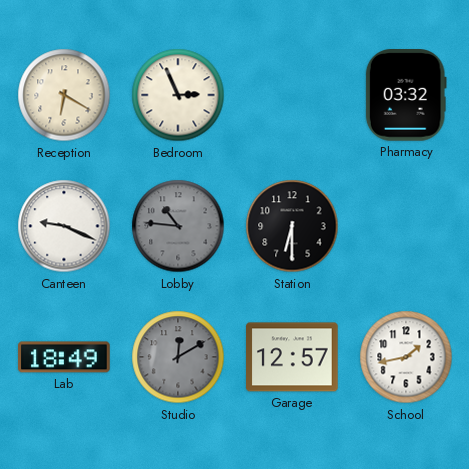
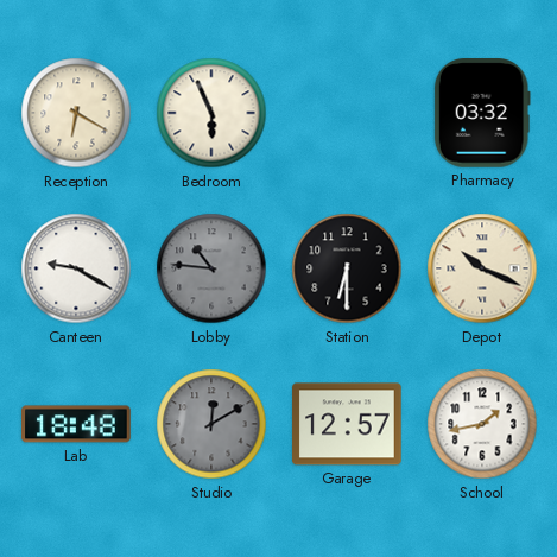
Bedroom: 2:56 -> 5:56 (211, 113)
Canteen: 9:19 -> 9:20 (76, 268)
Depot: none -> 10:19 (482, 268)
Lab: 18:49 -> 18:48 (76, 424)
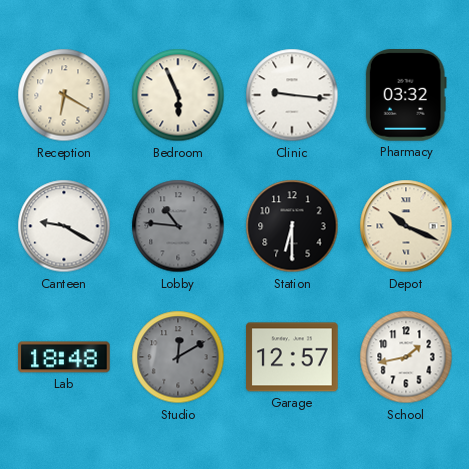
Clinic: none -> 9:16 (292, 95)
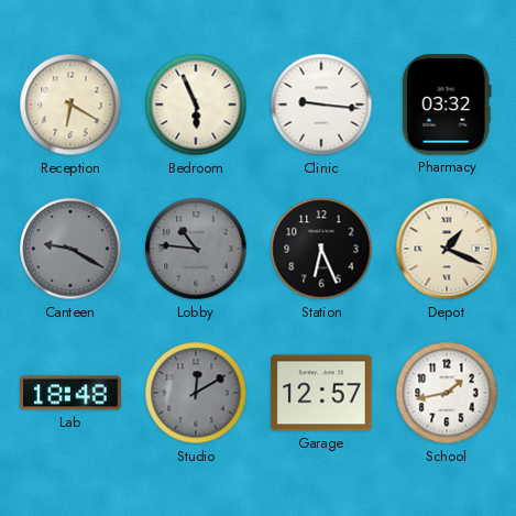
Canteen dial: white -> grey (70, 249)
Station: 6:30 -> 6:26 (321, 249)
Depot: 10:19 -> 1:19 (447, 249)
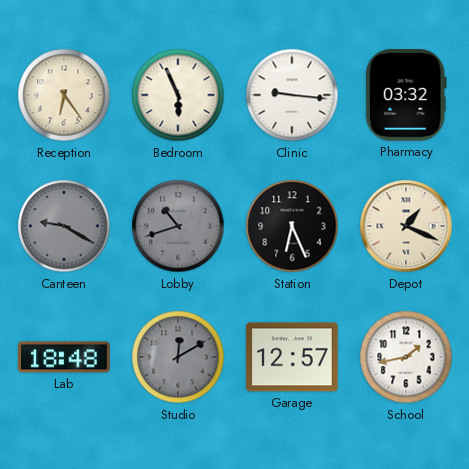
Reception: 6:20 -> 6:24 (64, 95)
Lobby: 10:46 -> 10:42 (178, 226)
